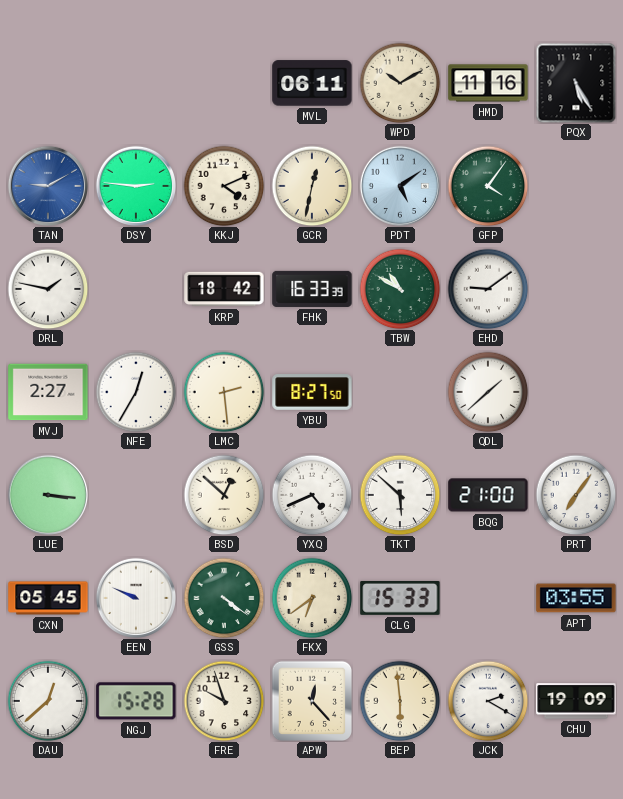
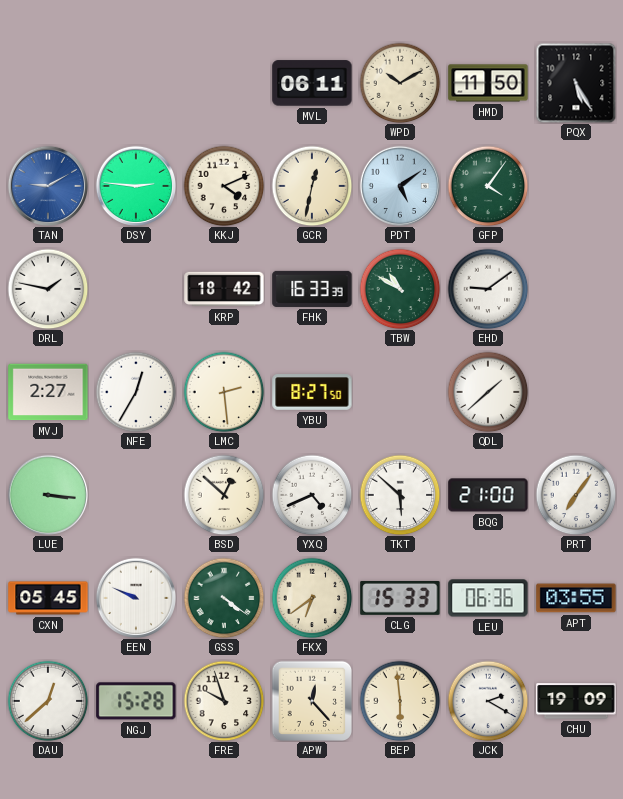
HMD: 11:16 -> 11:50 (488, 83)
LEU: none -> 06:36 (488, 598)
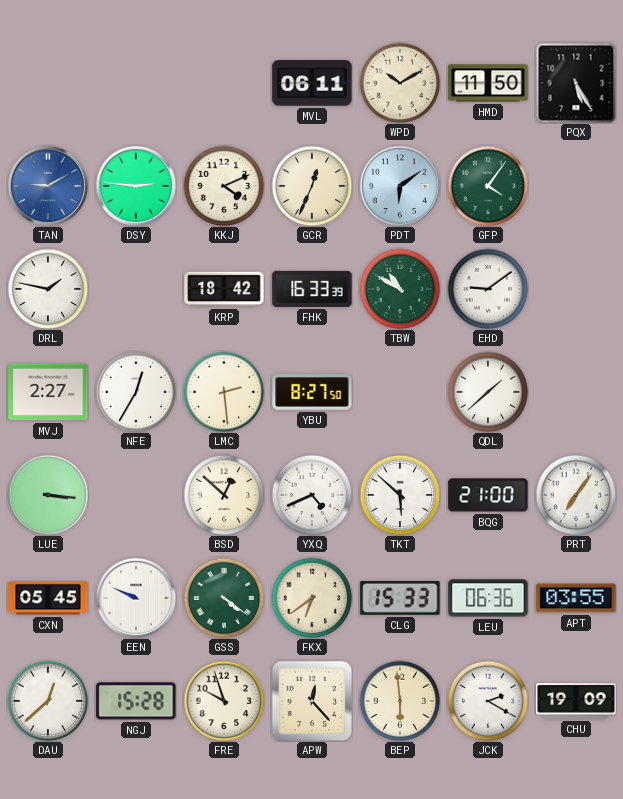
GCR: 12:32 -> 12:34 (312, 186)
PDT: 5:09 -> 6:09 (399, 185)
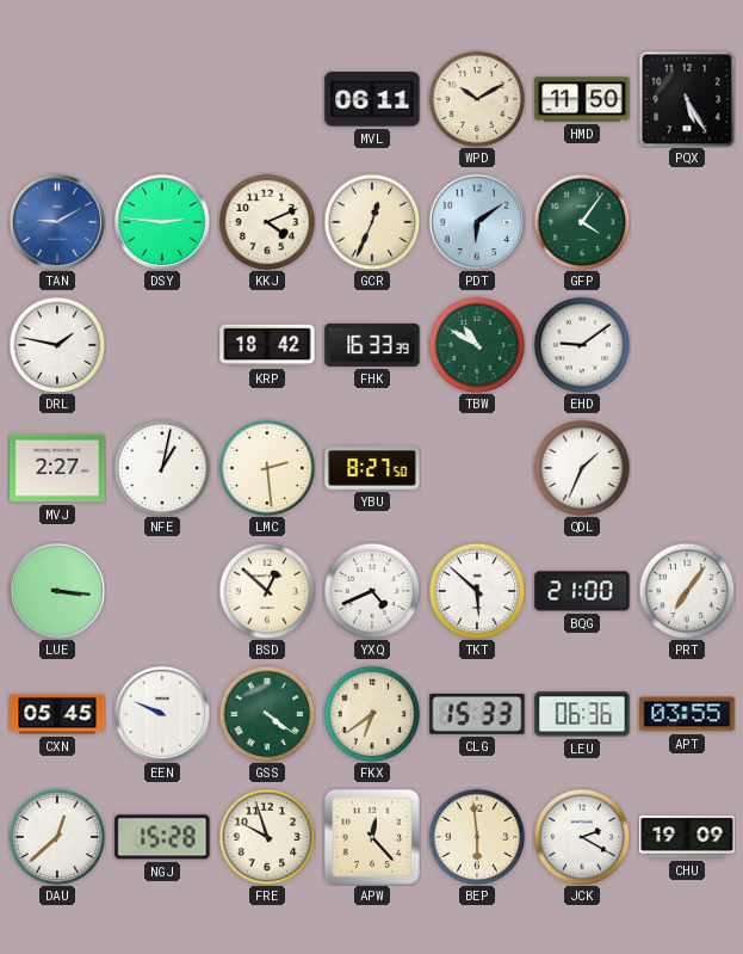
NFE: 12:35 -> 1:02 (162, 468)
QDL: 1:38 -> 1:34 (582, 468)
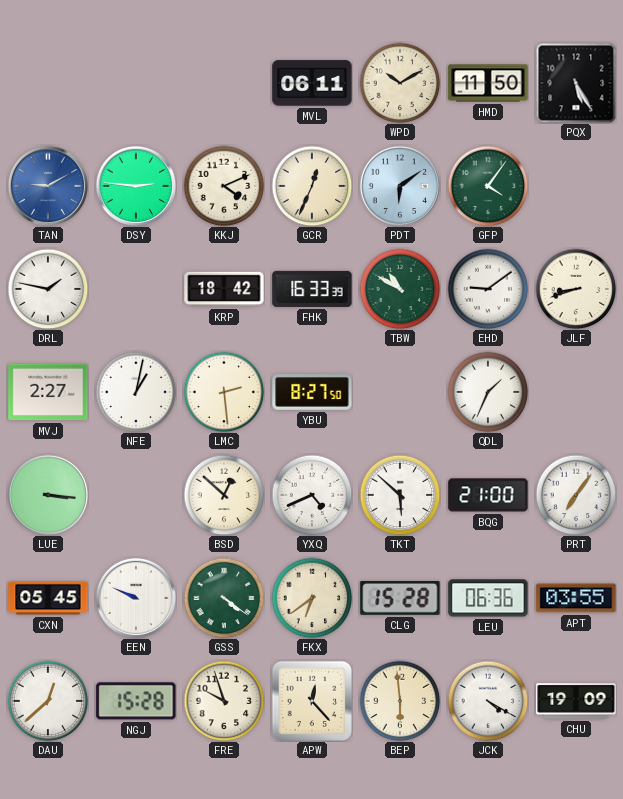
JLF: none -> 8:42 (576, 289)
CLG: 15:33 -> 15:28 (400, 598)
JCK: 2:20 -> 4:20 (488, 701)
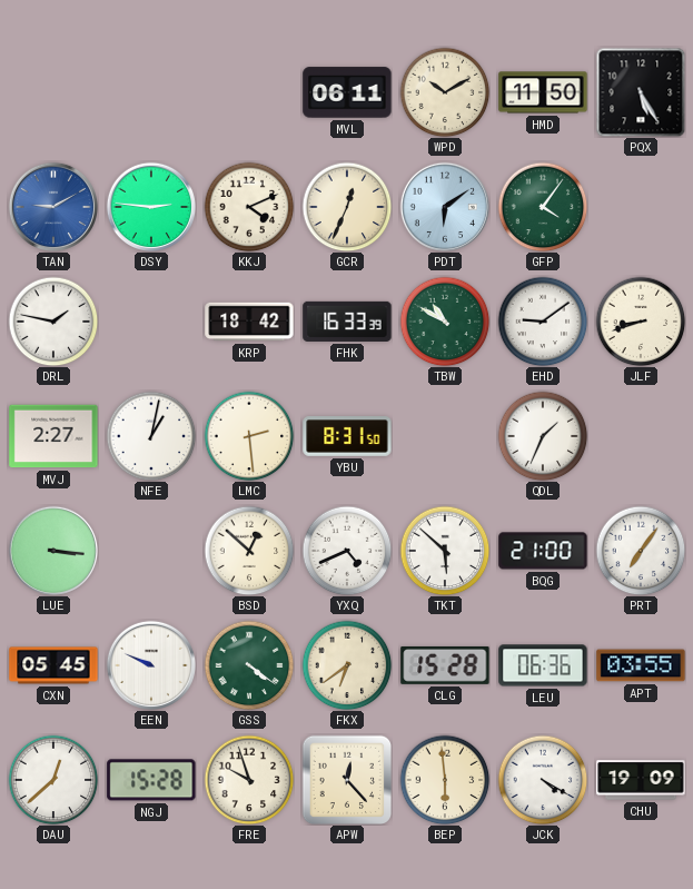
YBU: 8:27 -> 8:31 (347, 436)
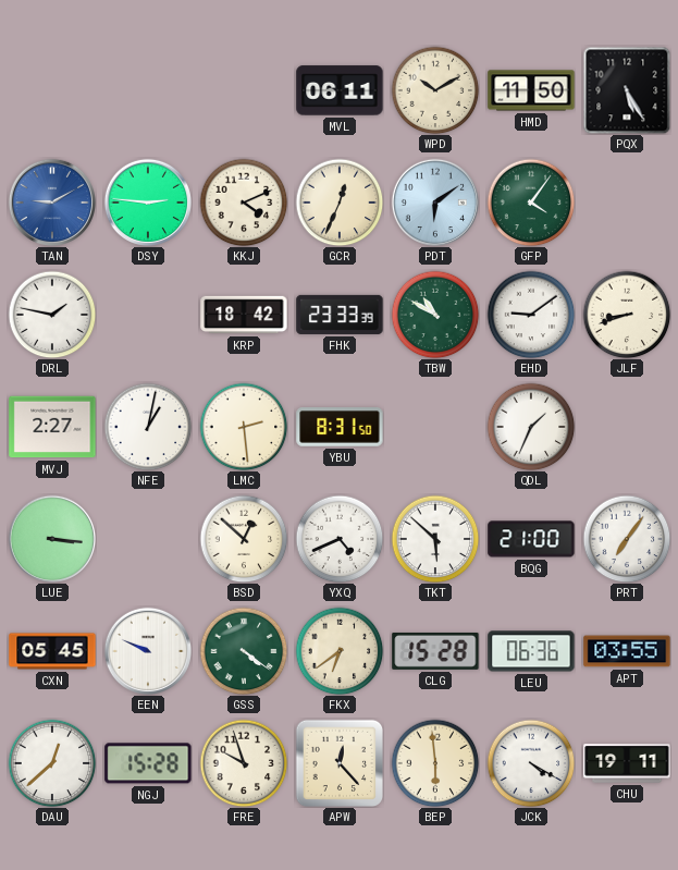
FHK: 16:33 -> 23:33 (340, 315)
CHU: 19:09 -> 19:11 (627, 763)
